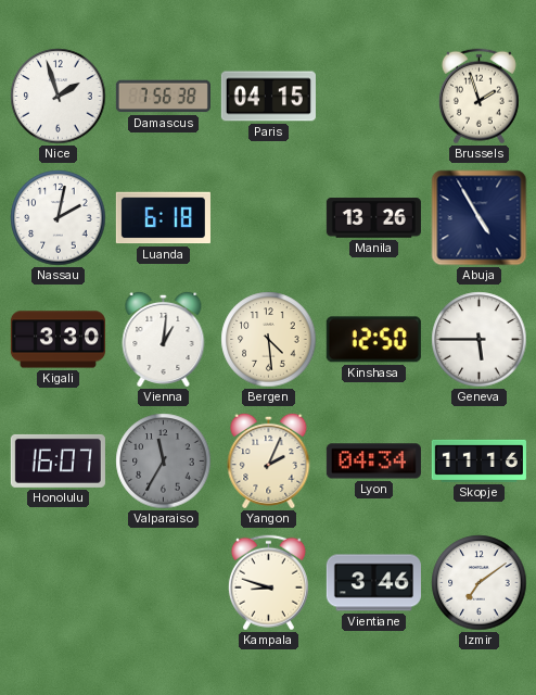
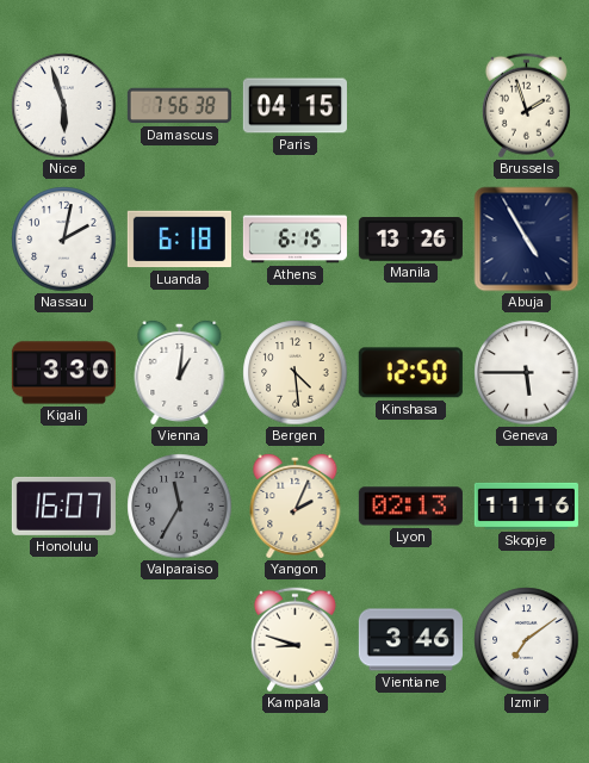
Nice: 1:57 -> 5:57 (64, 106)
Athens: none -> 6:15 (294, 240)
Lyon: 04:34 -> 02:13 (410, 507)
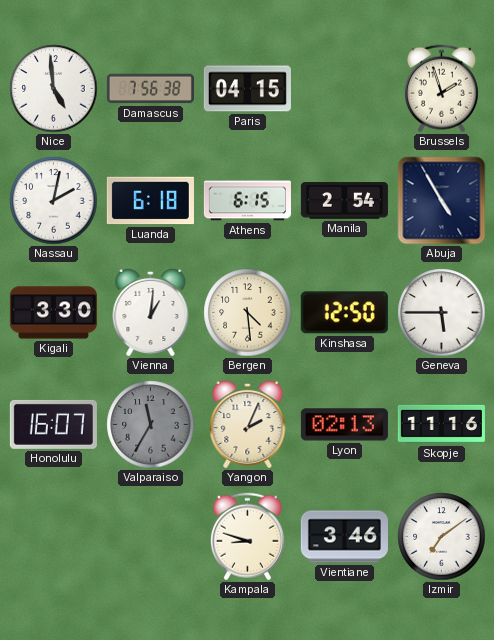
Nice: 5:57 -> 4:59 (54, 89)
Manila: 13:26 -> 2:54 (344, 201)
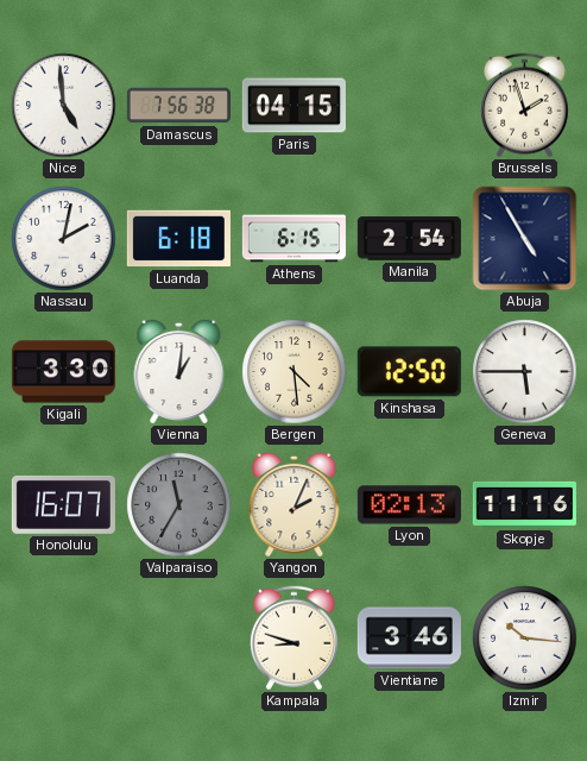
Izmir: 7:09 -> 10:16 (525, 639)
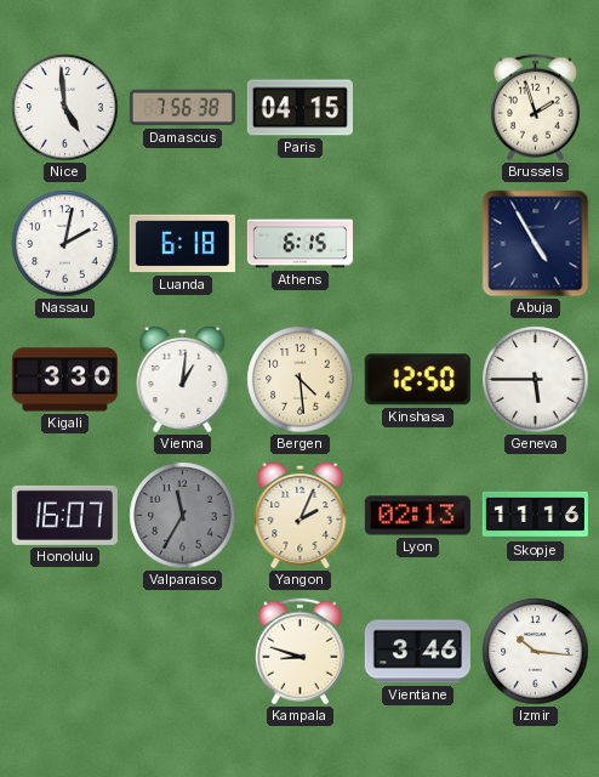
Manila: 2:54 -> none (409, 239)
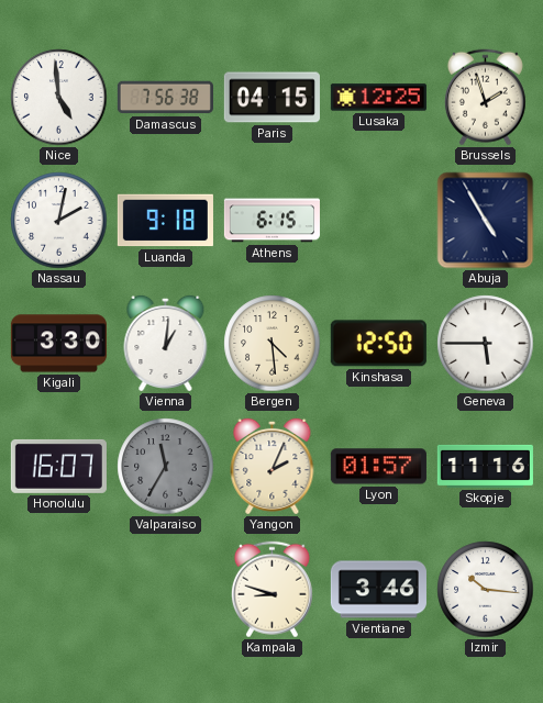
Lusaka: none -> 12:25 (378, 98)
Luanda: 6:18 -> 9:18 (165, 221)
Lyon: 02:13 -> 01:57 (378, 467)
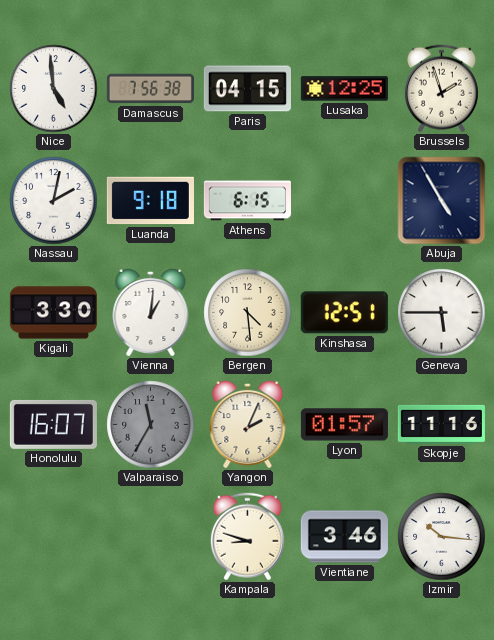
Kinshasa: 12:50 -> 12:51 (344, 313)
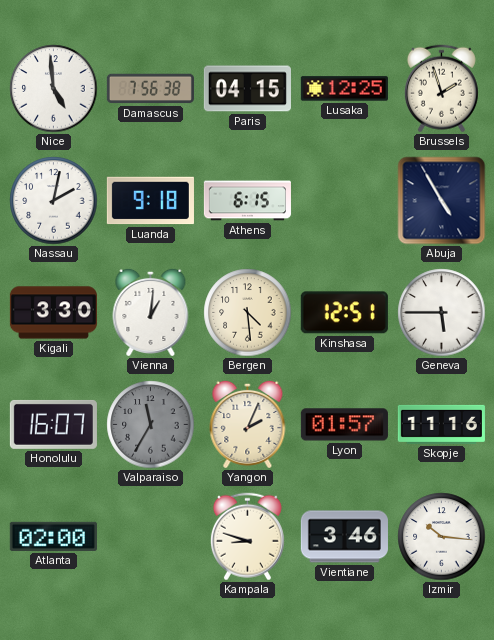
Atlanta: none -> 02:00 (53, 536)
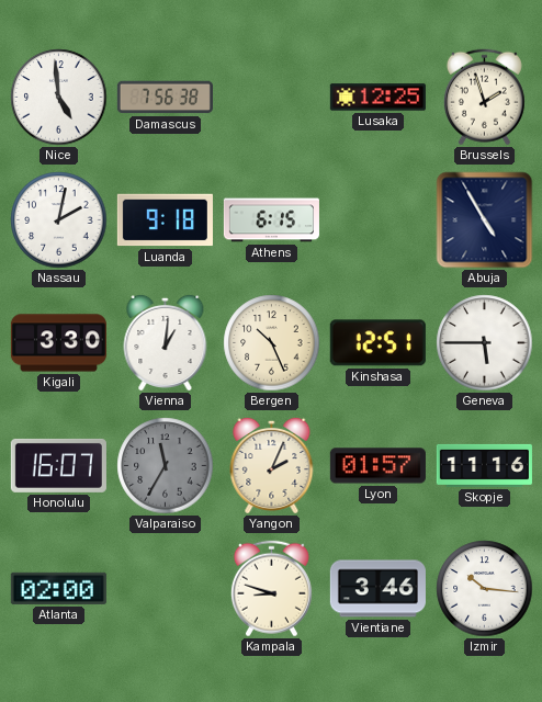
Paris: 04:15 -> none (247, 89)
Bergen: 4:29 -> 10:26 (272, 343)
